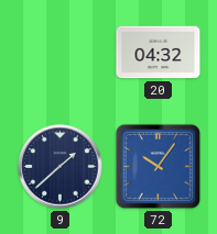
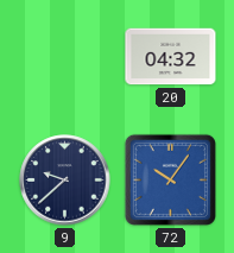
9: 1:38 -> 9:38 (65, 181)
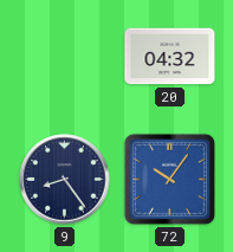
9: 9:38 -> 8:24 (65, 180)
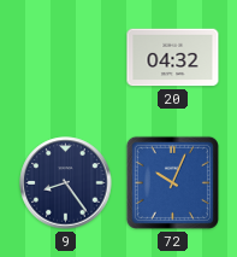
72: 10:06 -> 10:04 (172, 182)
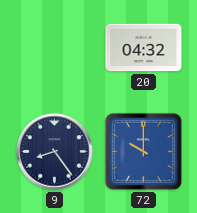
72: 10:04 -> 10:00 (143, 151)
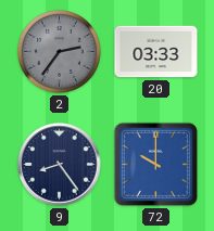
2: none -> 2:36 (60, 52)
20: 04:32 -> 03:33 (156, 52)
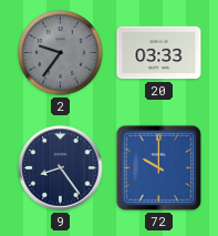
2: 2:36 -> 9:36 (61, 53)
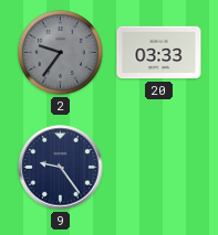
9: 8:24 -> 9:24 (61, 168)
72: 10:00 -> none (158, 167)
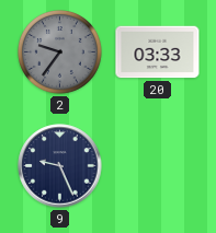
9: 9:24 -> 9:26 (60, 166)
